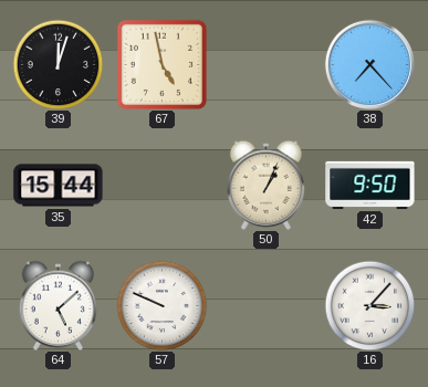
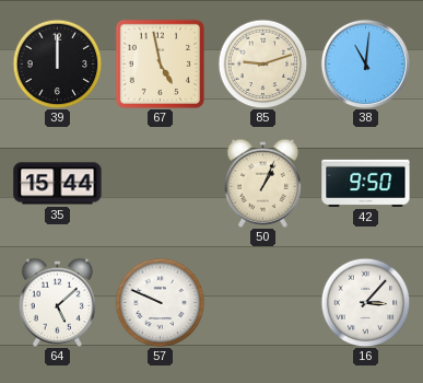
39: 12:03 -> 12:00 (57, 63)
85: none -> 9:12 (262, 63)
38: 7:23 -> 11:01 (365, 63)
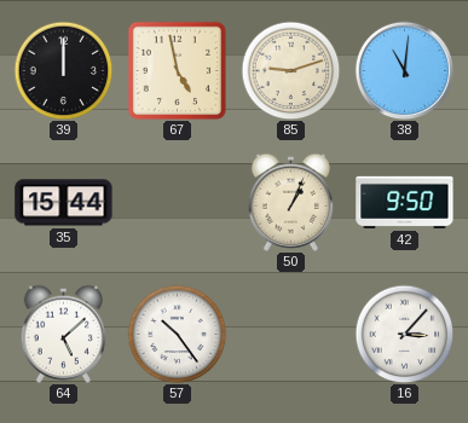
57: 9:49 -> 10:24 (177, 334)
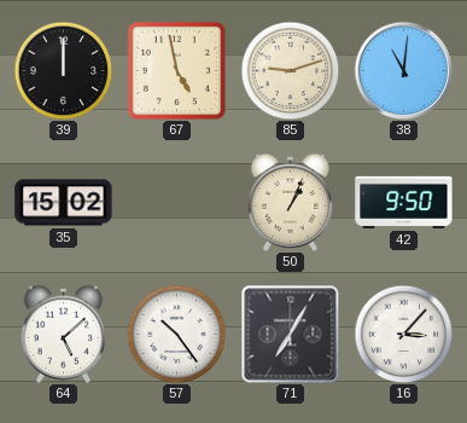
35: 15:44 -> 15:02 (64, 203)
71: none -> 7:05 (290, 334)
